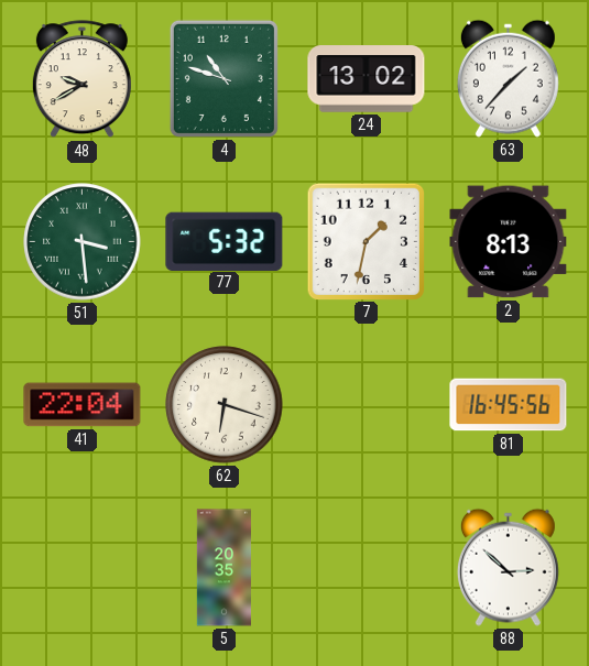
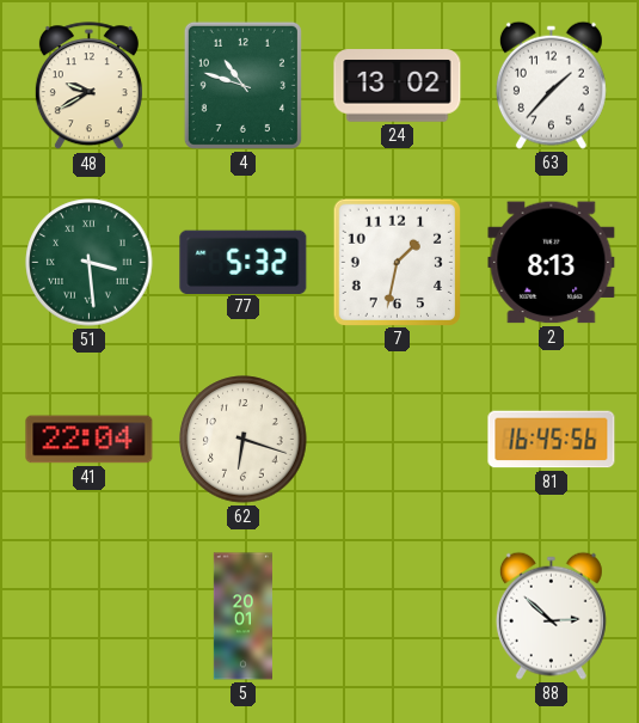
5: 20:35 -> 20:01 (242, 617)
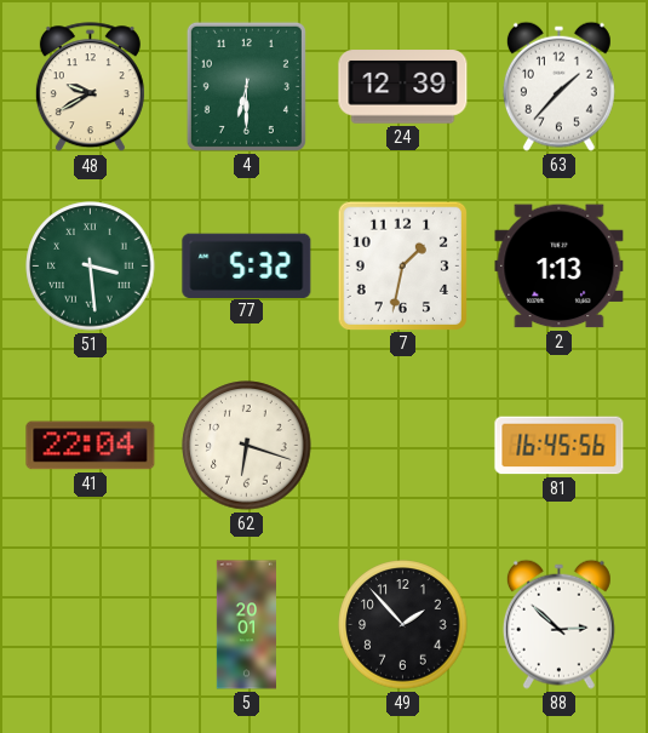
4: 10:48 -> 6:30 (246, 86)
24: 13:02 -> 12:39 (403, 87)
2: 8:13 -> 1:13 (560, 267)
49: none -> 1:53 (403, 625)
